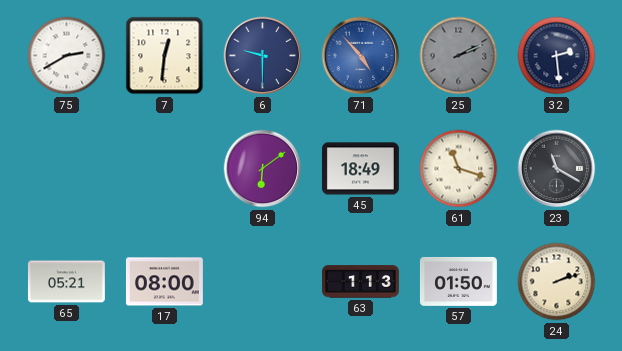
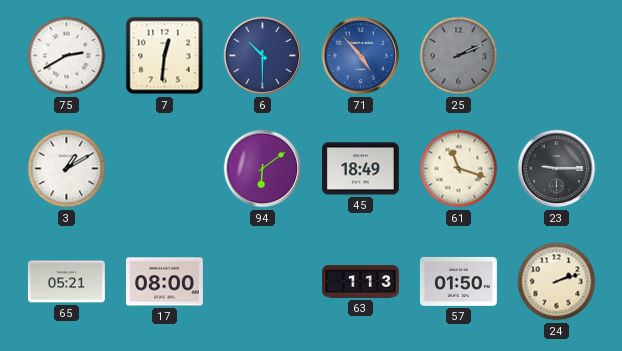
6: 9:30 -> 10:30 (263, 56)
32: 2:29 -> none (557, 56)
3: none -> 1:10 (67, 169)
23: 11:20 -> 9:15 (557, 169)
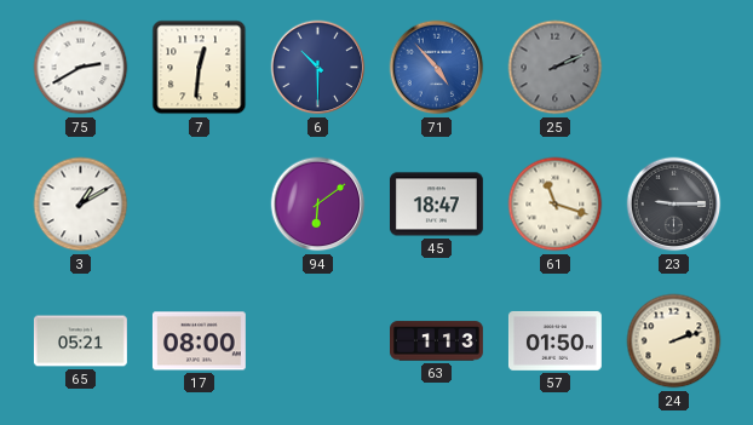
45: 18:49 -> 18:47 (436, 205)
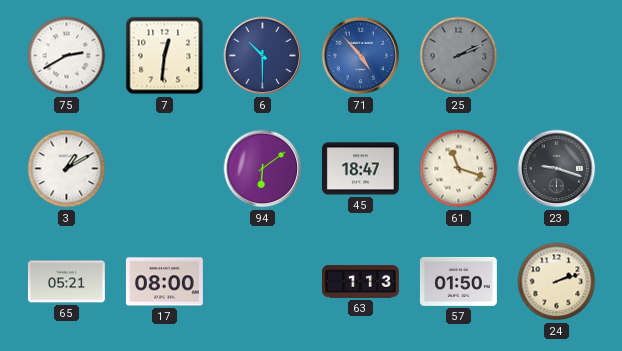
23: 9:15 -> 9:18 (557, 169)
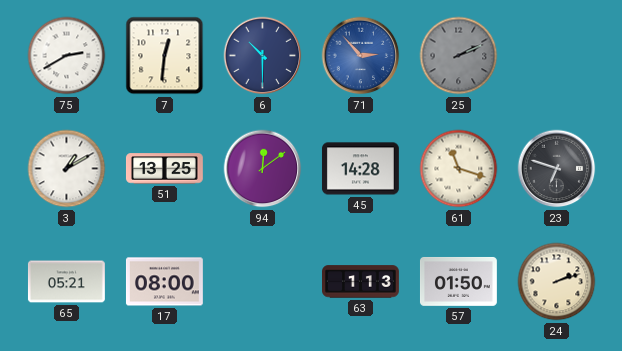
71: 4:53 -> 2:53 (361, 56)
51: none -> 13:25 (164, 169)
94: 6:09 -> 12:09 (263, 169)
45: 18:47 -> 14:28 (360, 169)
23: 9:18 -> 6:48 (557, 169)
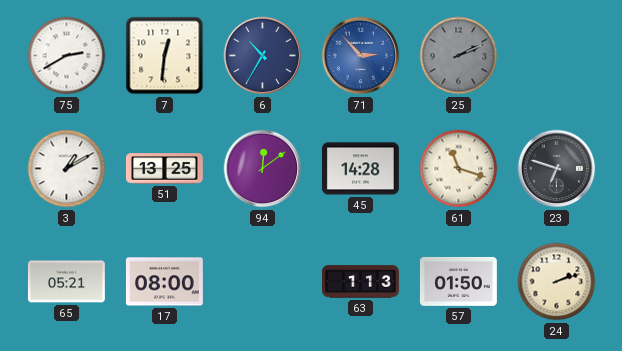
6: 10:30 -> 10:35 (263, 56)
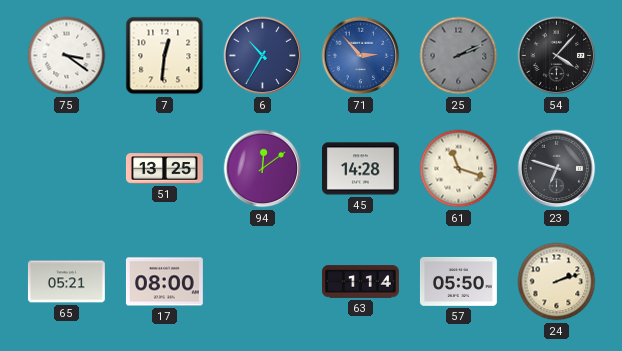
75: 2:40 -> 3:21 (67, 56)
54: none -> 4:07 (557, 56)
3: 1:10 -> none (67, 169)
63: 1:13 -> 1:14 (361, 282)
57: 01:50 -> 05:50 (458, 281)
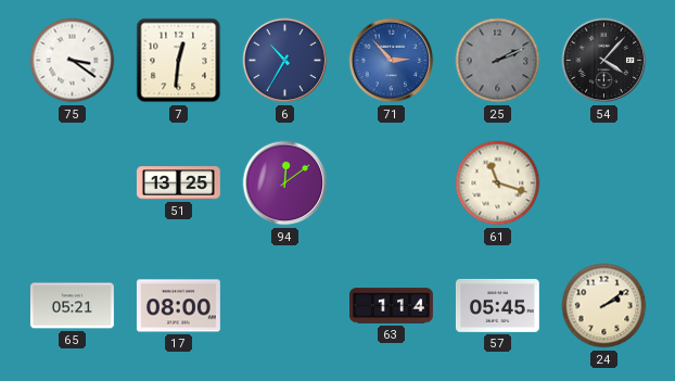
45: 14:28 -> none (360, 169)
23: 6:48 -> none (557, 169)
57: 05:50 -> 05:45 (497, 305)
24: 2:12 -> 2:09 (604, 306)
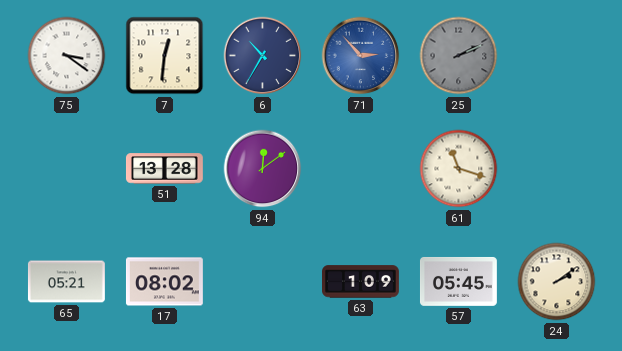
54: 4:07 -> none (604, 61)
51: 13:25 -> 13:28 (164, 169)
17: 08:00 -> 08:02 (164, 282)
63: 1:14 -> 1:09 (361, 282)
